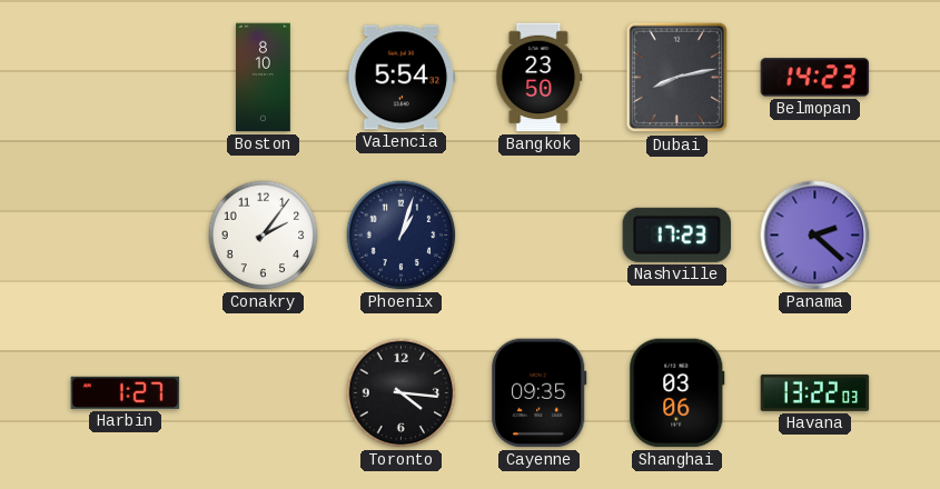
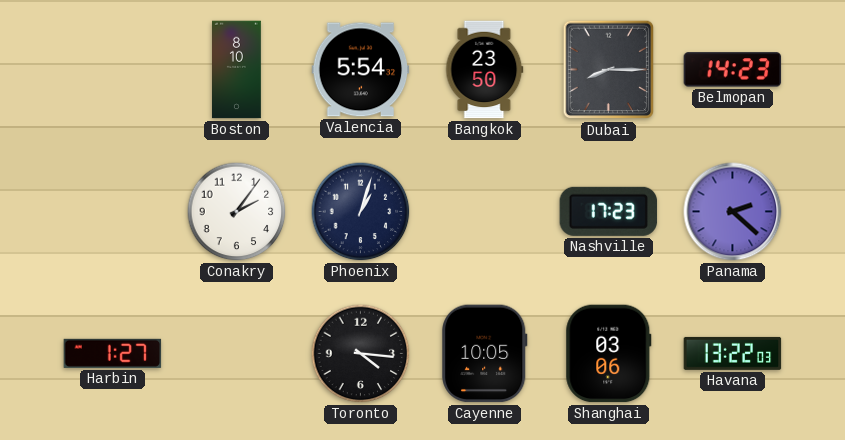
Dubai: 8:13 -> 8:15 (609, 70)
Cayenne: 09:35 -> 10:05 (485, 354)
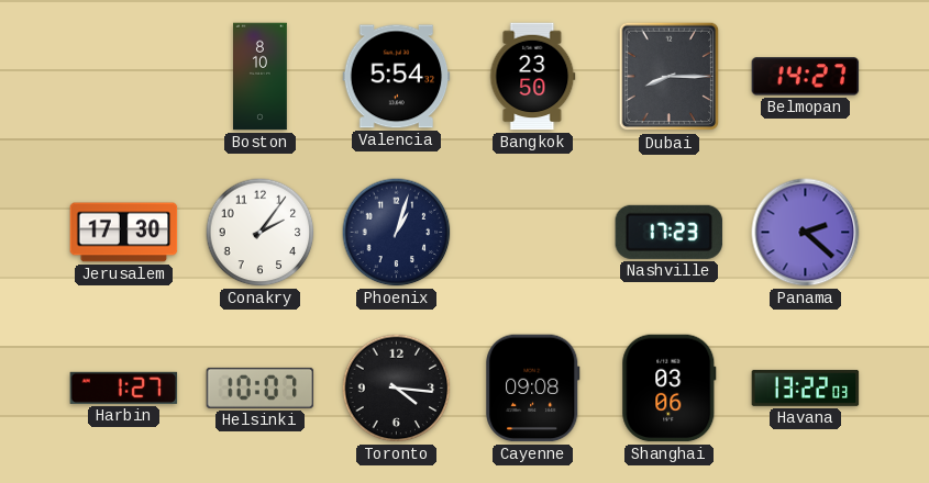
Belmopan: 14:23 -> 14:27 (806, 77)
Jerusalem: none -> 17:30 (124, 233)
Helsinki: none -> 10:07 (261, 387)
Cayenne: 10:05 -> 09:08 (533, 389)
